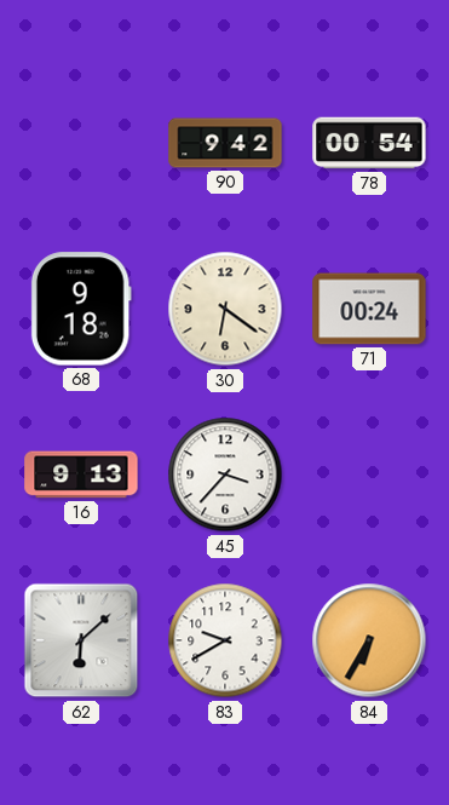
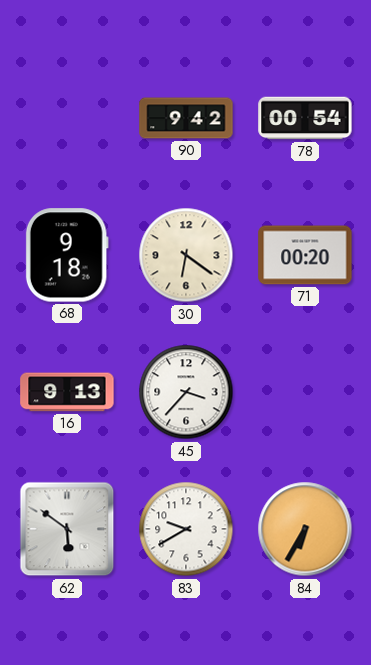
71: 00:24 -> 00:20 (305, 255)
62: 6:08 -> 5:51 (67, 529)
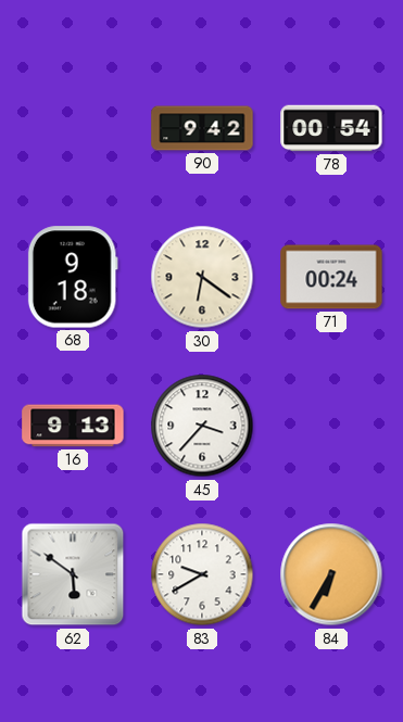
71: 00:20 -> 00:24 (331, 277)
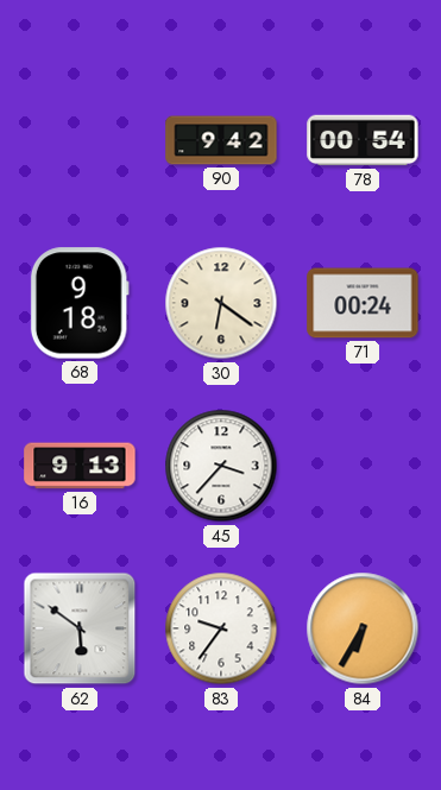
83: 9:40 -> 9:36 (221, 628)
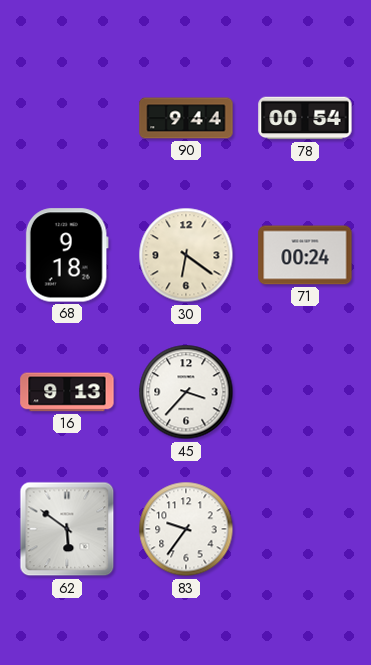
90: 9:42 -> 9:44 (186, 118)
84: 6:35 -> none (363, 628)
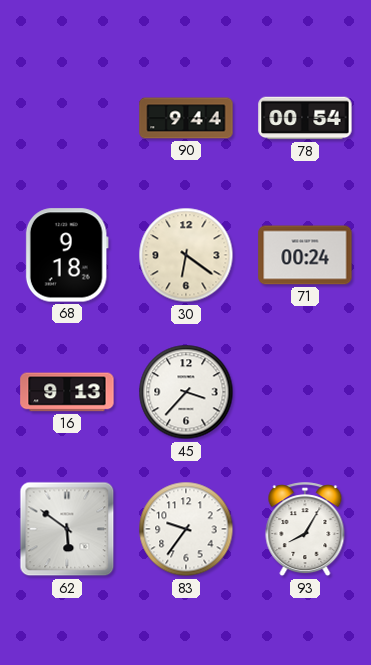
93: none -> 8:05 (305, 530)
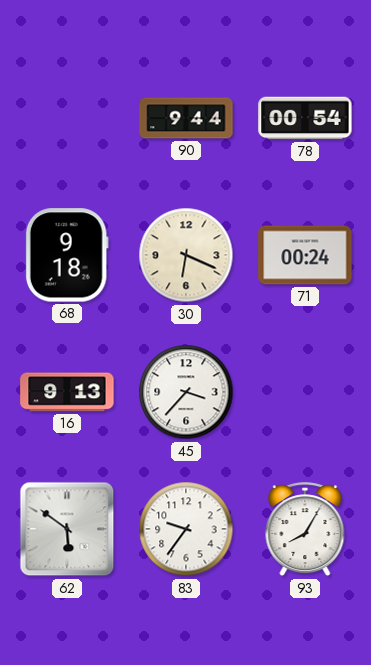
30: 6:21 -> 6:19 (186, 255)
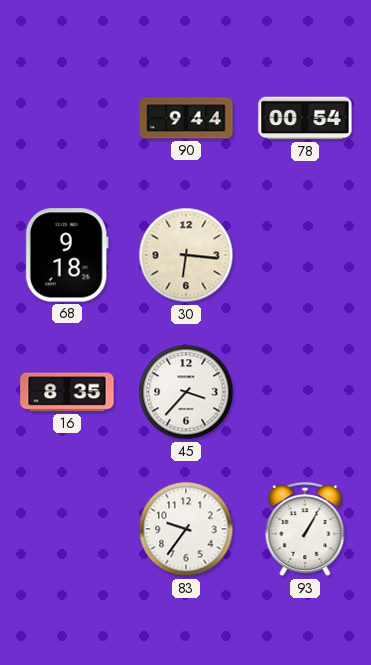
30: 6:19 -> 6:16 (186, 255)
71: 00:24 -> none (305, 255)
16: 9:13 -> 8:35 (67, 392)
62: 5:51 -> none (67, 529)
93: 8:05 -> 1:05 (305, 530)
